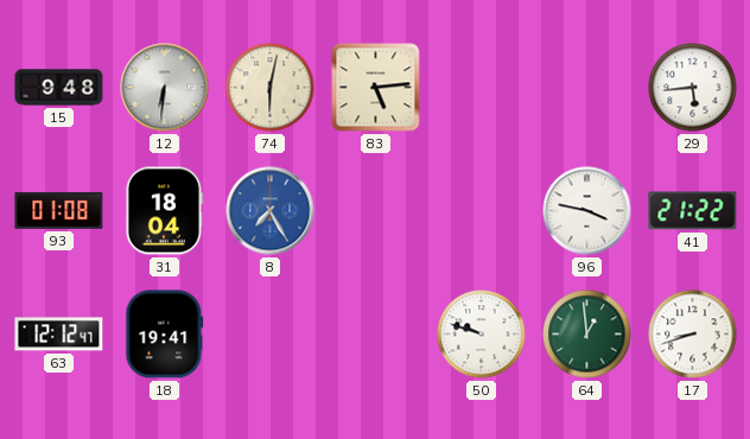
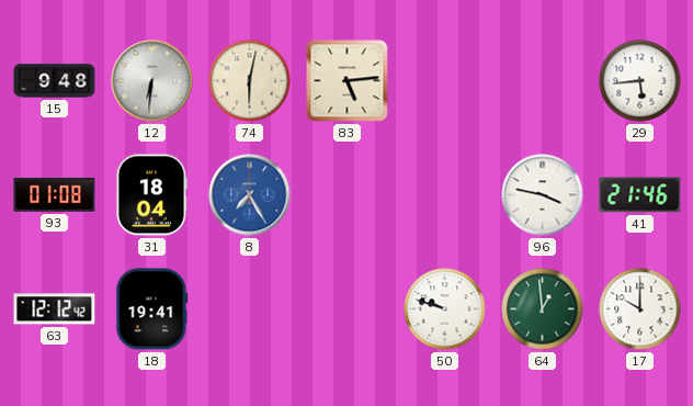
41: 21:22 -> 21:46 (640, 195)
63: 12:12:47 -> 12:12:42 (55, 309)
17: 8:42 -> 10:00 (640, 309)
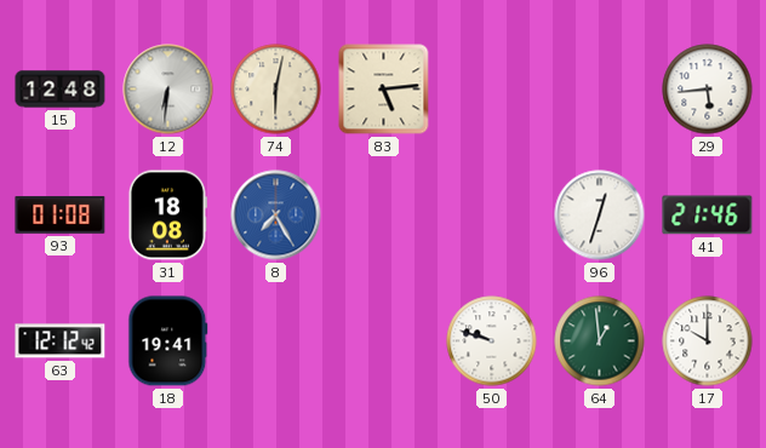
15: 9:48 -> 12:48 (61, 90)
31: 18:04 -> 18:08 (167, 216)
96: 3:47 -> 12:33 (600, 216)
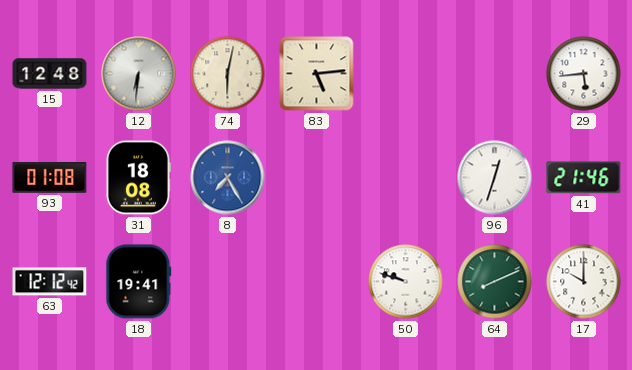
64: 12:59 -> 8:11 (495, 282)
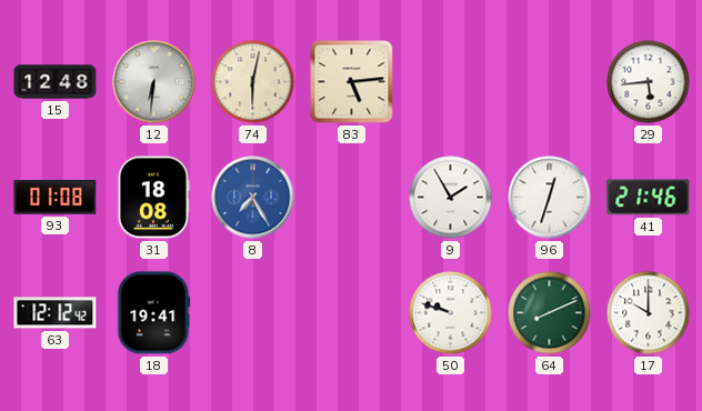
9: none -> 1:55 (451, 198)
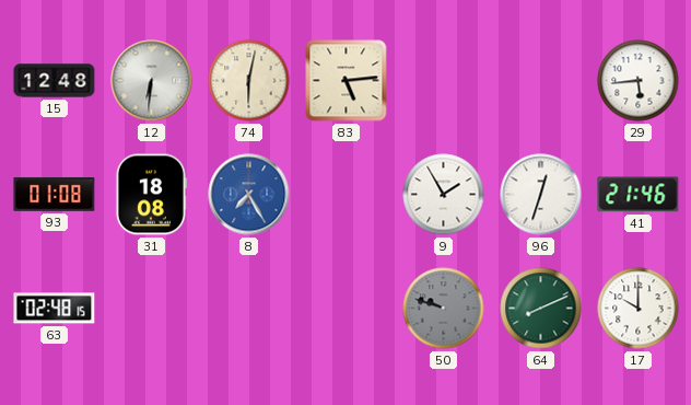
63: 12:12 -> 02:48 (55, 309)
18: 19:41 -> none (154, 313)
50 dial: white -> grey (444, 309)
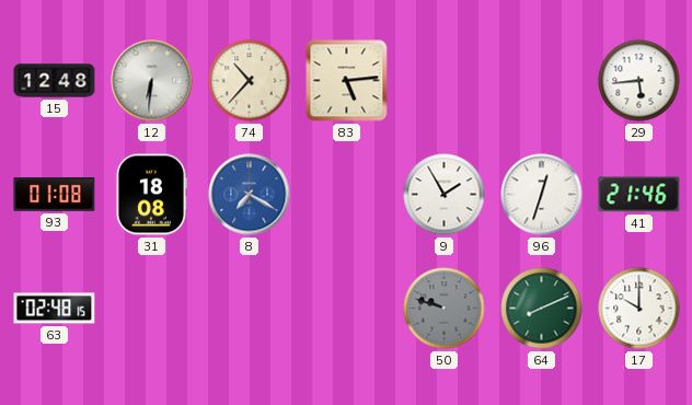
74: 6:02 -> 10:37 (250, 81)
8: 7:25 -> 7:20 (250, 195)
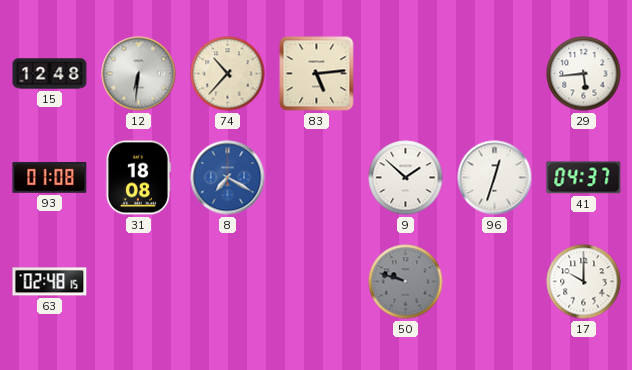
9: 1:55 -> 1:52 (406, 178)
41: 21:46 -> 04:37 (584, 178)
64: 8:11 -> none (542, 309)
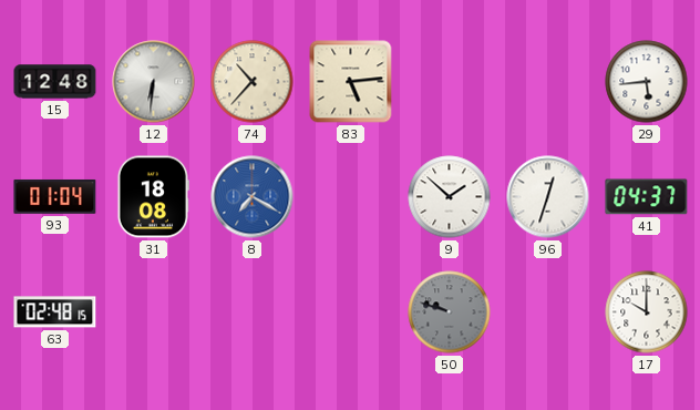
93: 01:08 -> 01:04 (55, 197)
